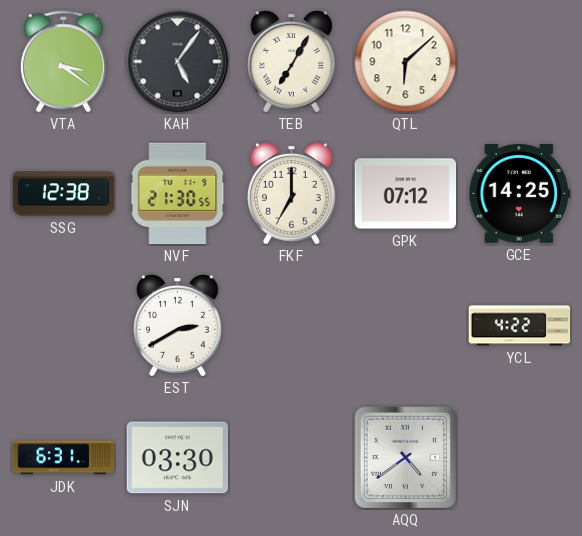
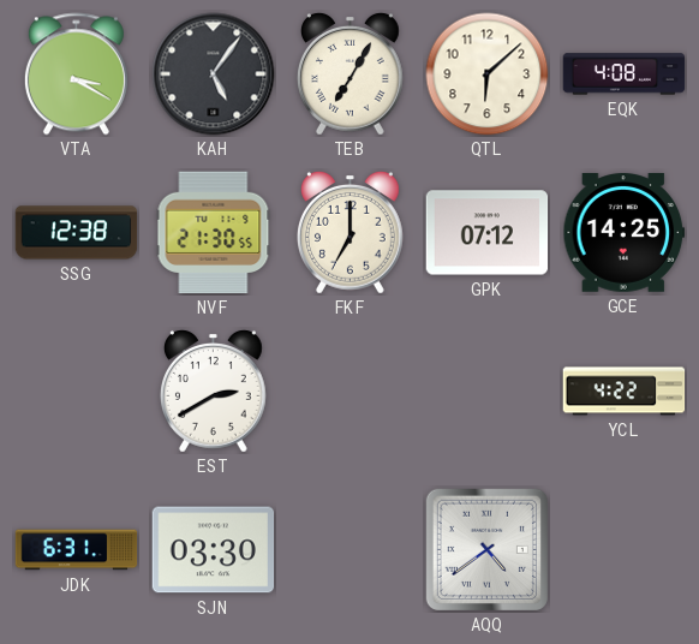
VTA: 3:21 -> 3:20 (76, 74)
EQK: none -> 4:08 (625, 74)
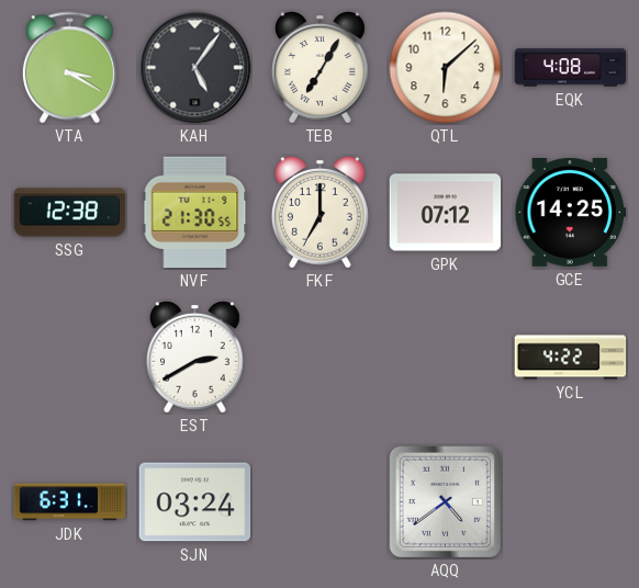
SJN: 03:30 -> 03:24 (195, 502)
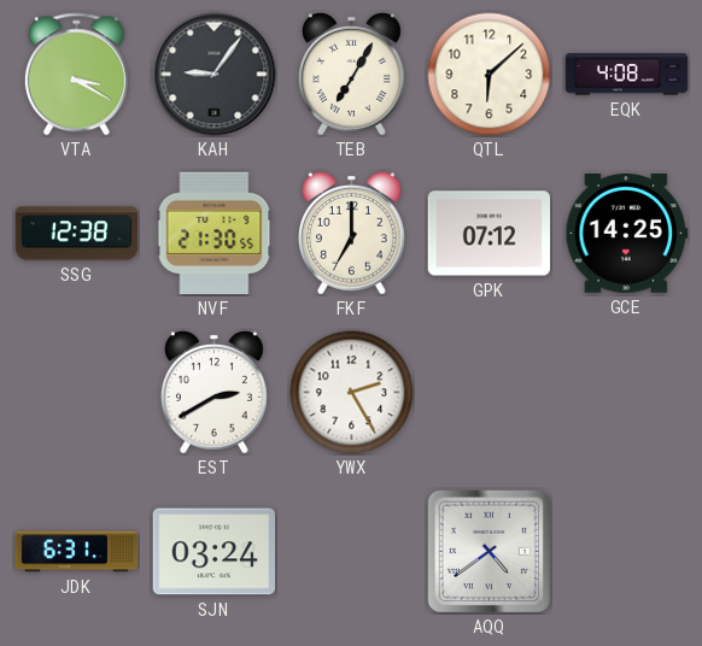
KAH: 5:06 -> 9:06 (215, 75)
YWX: none -> 2:25 (352, 393)
YCL: 4:22 -> none (571, 358)
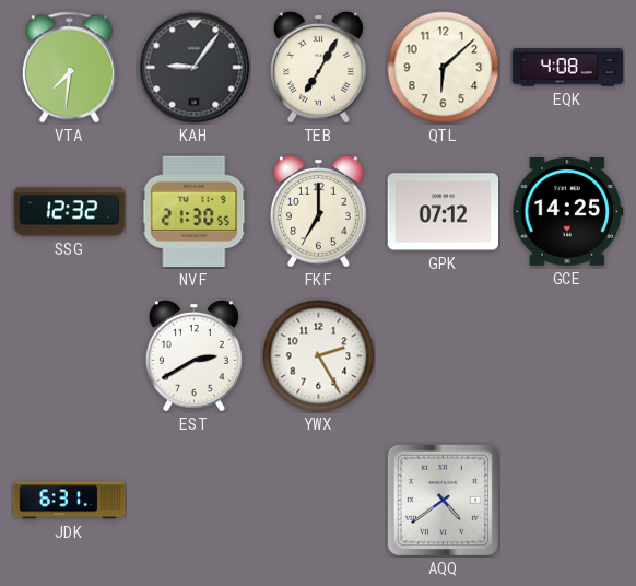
VTA: 3:20 -> 7:31 (69, 68)
SSG: 12:38 -> 12:32 (70, 212)
SJN: 03:24 -> none (215, 552)
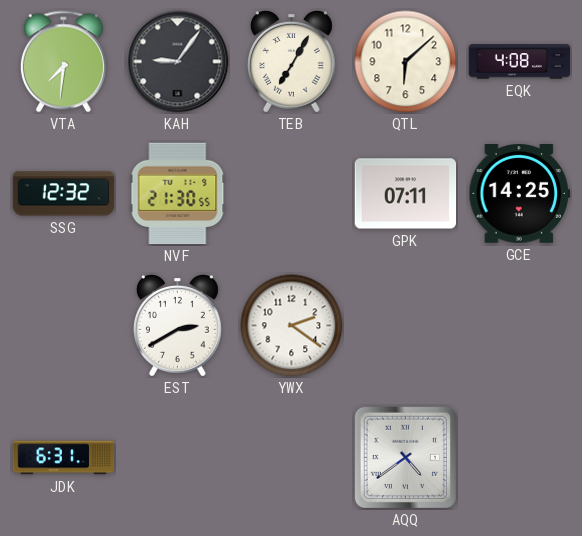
FKF: 7:00 -> none (319, 211)
GPK: 07:12 -> 07:11 (406, 194)
YWX: 2:25 -> 2:21 (292, 326)
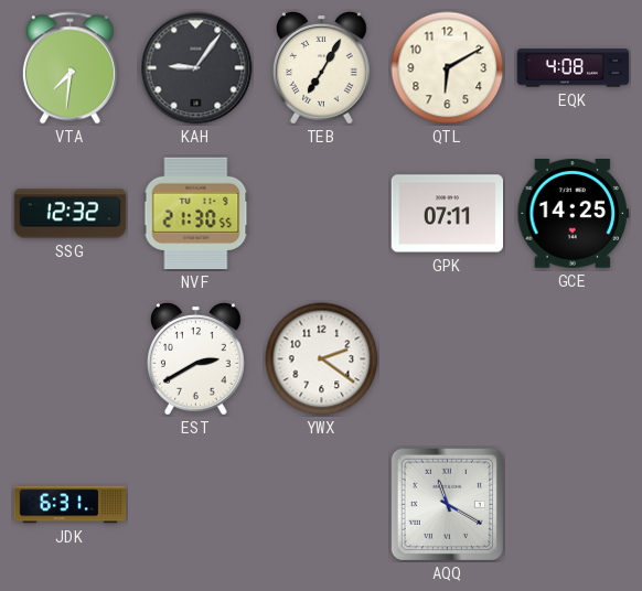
QTL: 6:08 -> 6:10 (448, 68)
AQQ: 4:39 -> 11:20 (447, 504)
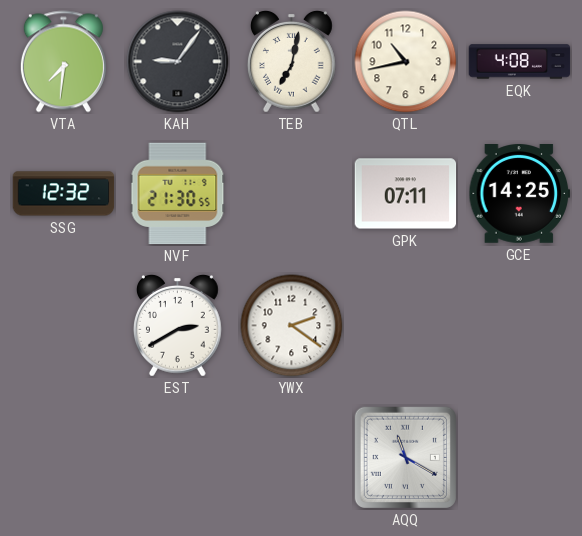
TEB: 7:05 -> 7:02 (292, 61)
QTL: 6:10 -> 10:43 (406, 62)
JDK: 6:31 -> none (71, 505)
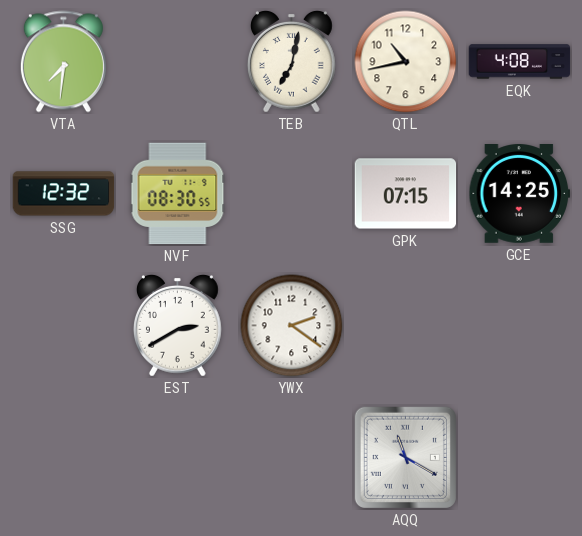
KAH: 9:06 -> none (178, 62)
NVF: 21:30 -> 08:30 (178, 194)
GPK: 07:11 -> 07:15 (406, 194)
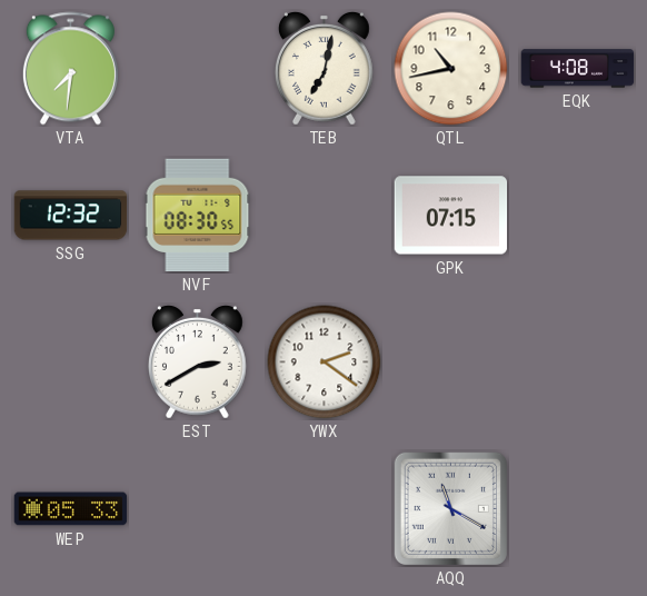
GCE: 14:25 -> none (520, 194)
WEP: none -> 05:33 (71, 509)
